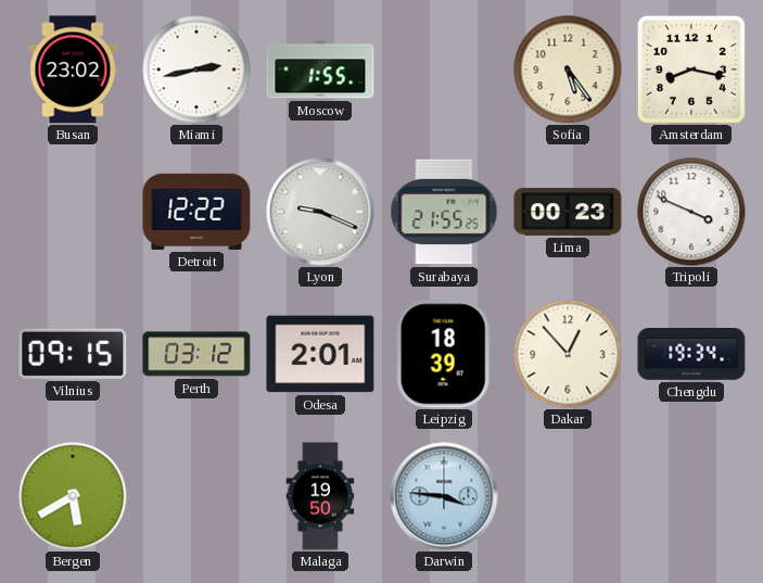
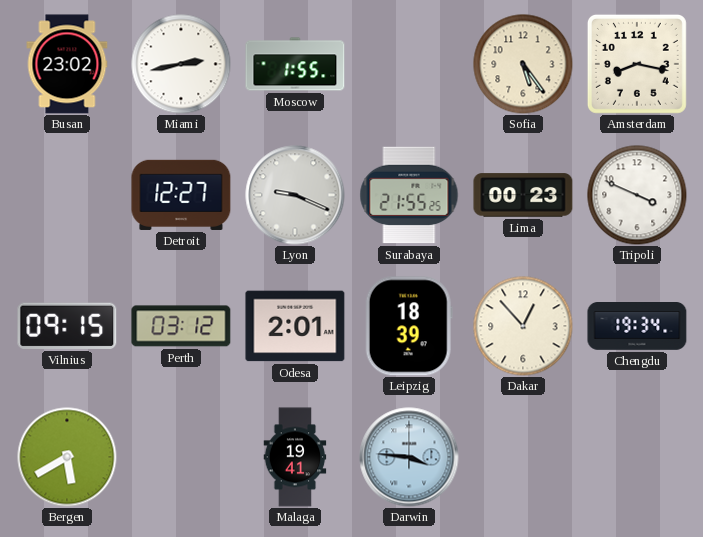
Detroit: 12:22 -> 12:27 (181, 195)
Malaga: 19:50 -> 19:41 (295, 457)
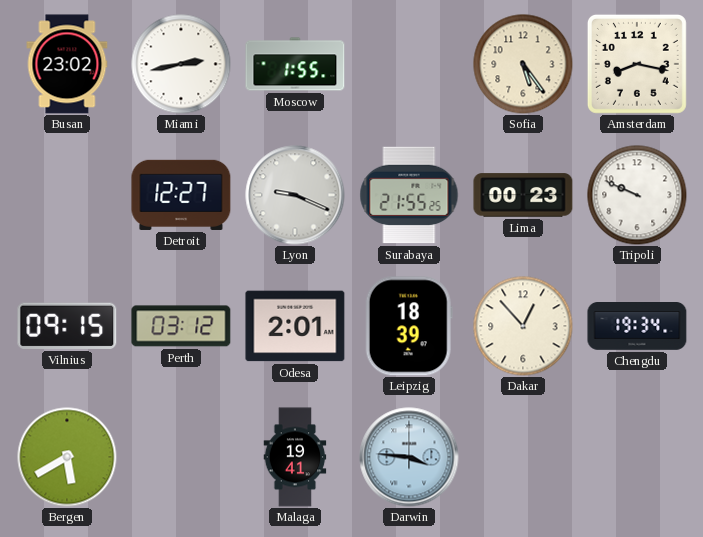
Tripoli: 3:49 -> 9:49 (637, 195)
